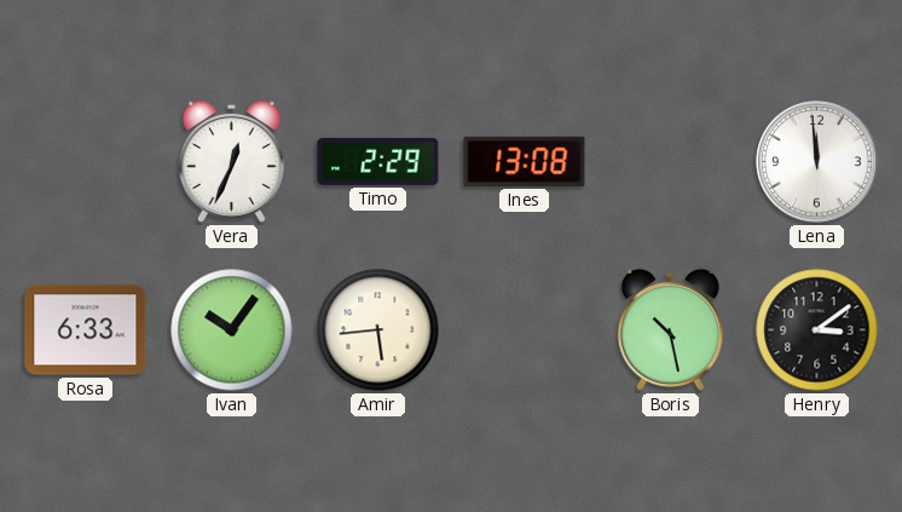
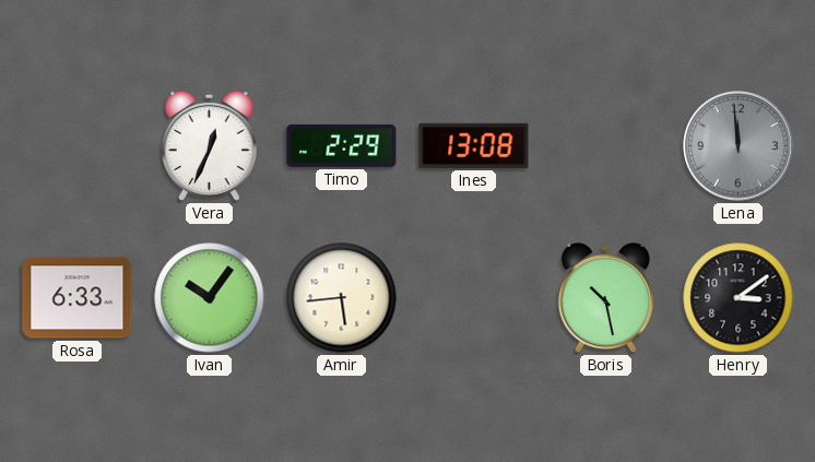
Lena dial: white -> grey (739, 146)
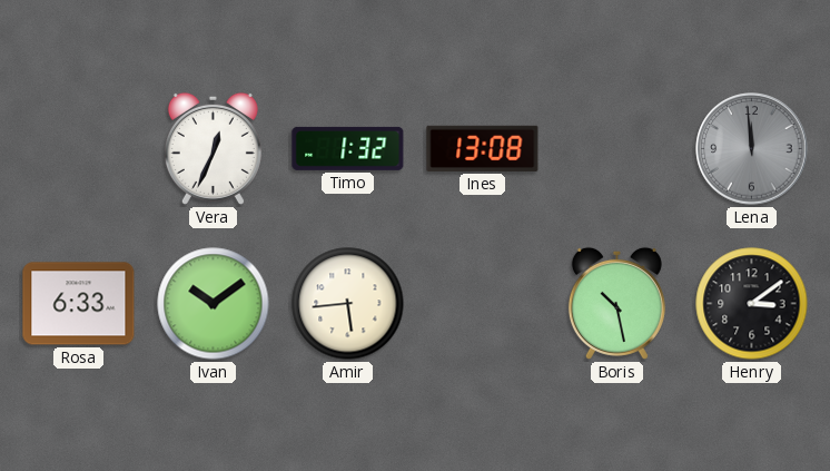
Timo: 2:29 -> 1:32 (348, 148)
Ivan: 10:06 -> 10:09 (214, 304)
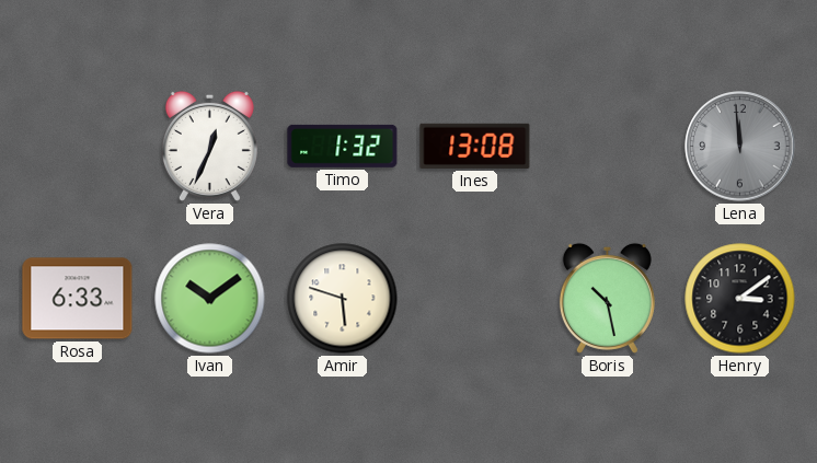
Amir: 5:44 -> 5:48 (343, 299)
